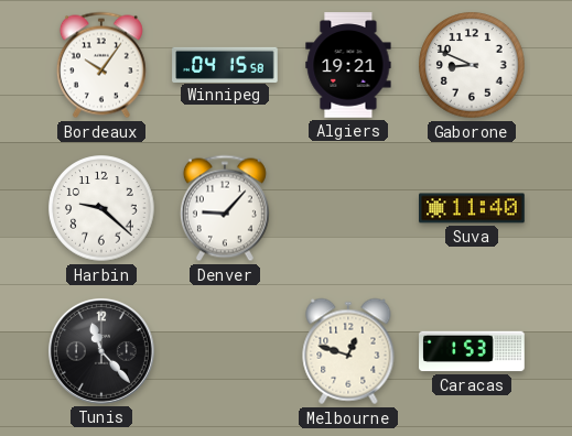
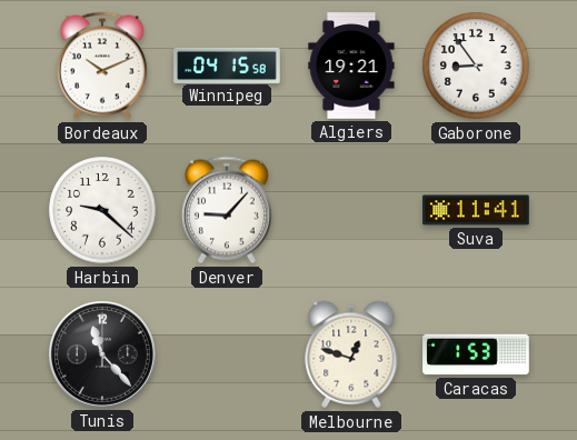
Bordeaux: 10:06 -> 10:11 (102, 66)
Gaborone: 8:49 -> 8:54 (476, 66)
Suva: 11:40 -> 11:41 (476, 210)
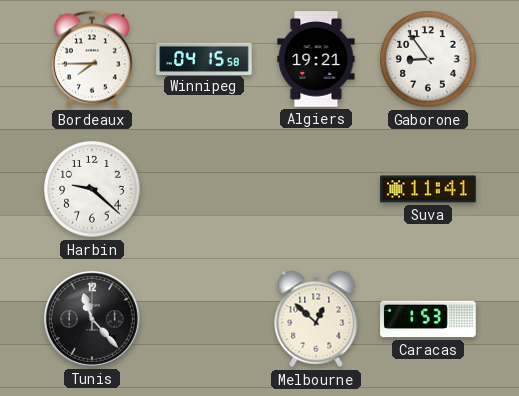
Bordeaux: 10:11 -> 7:45 (92, 59)
Denver: 9:07 -> none (227, 210)
Melbourne: 12:48 -> 12:52 (316, 319)
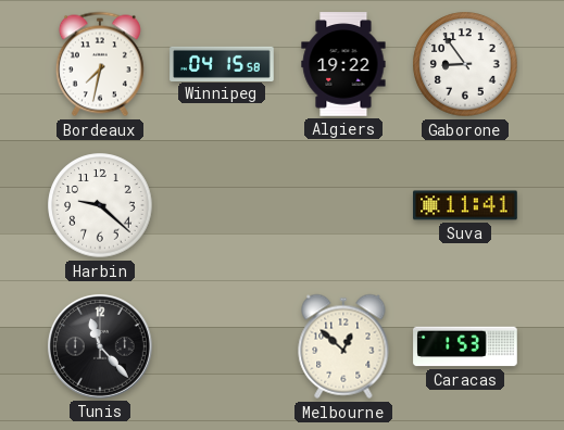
Bordeaux: 7:45 -> 7:32 (100, 64)
Algiers: 19:21 -> 19:22 (343, 64)
